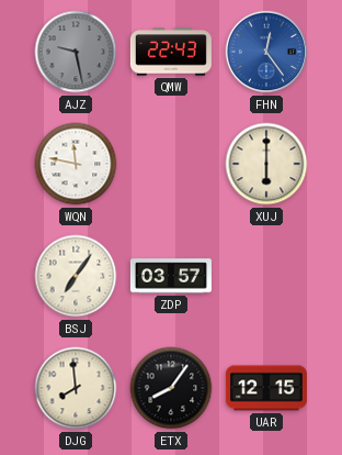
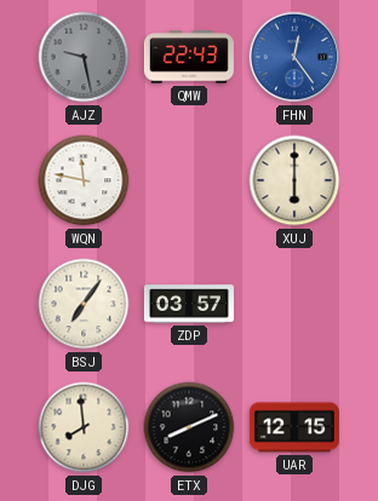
ETX: 8:06 -> 8:11 (189, 427)
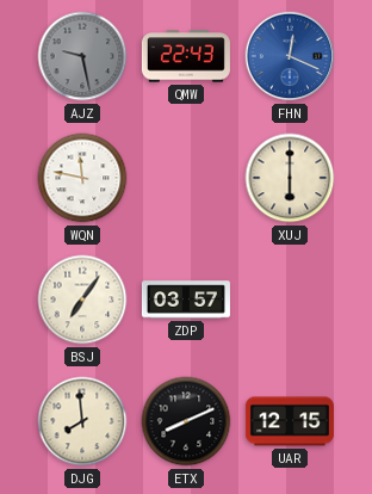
FHN: 12:24 -> 12:19 (290, 56)
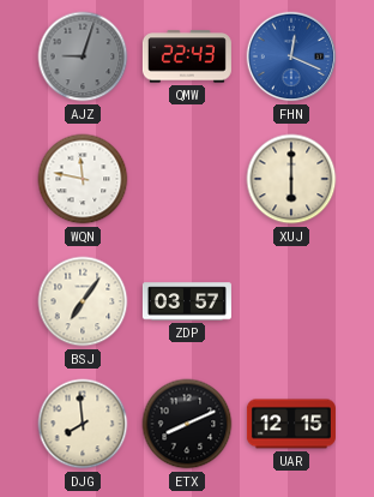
AJZ: 9:28 -> 9:03 (83, 56)
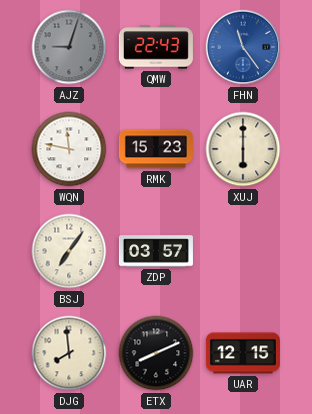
FHN: 12:19 -> 11:24 (243, 47)
RMK: none -> 15:23 (156, 149)
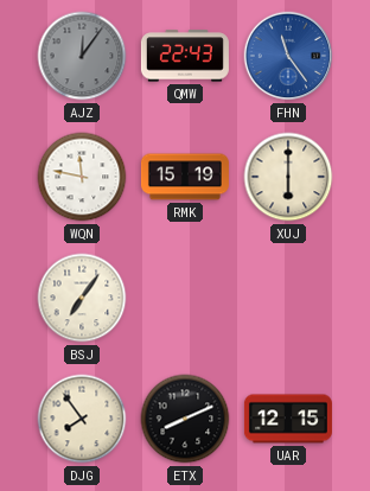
AJZ: 9:03 -> 12:06 (82, 56)
RMK: 15:23 -> 15:19 (185, 177)
ZDP: 03:57 -> none (156, 251)
DJG: 7:59 -> 7:54 (82, 419)
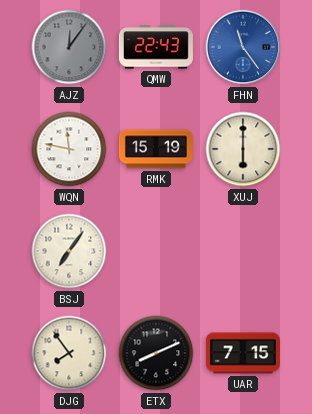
UAR: 12:15 -> 7:15 (243, 353)
